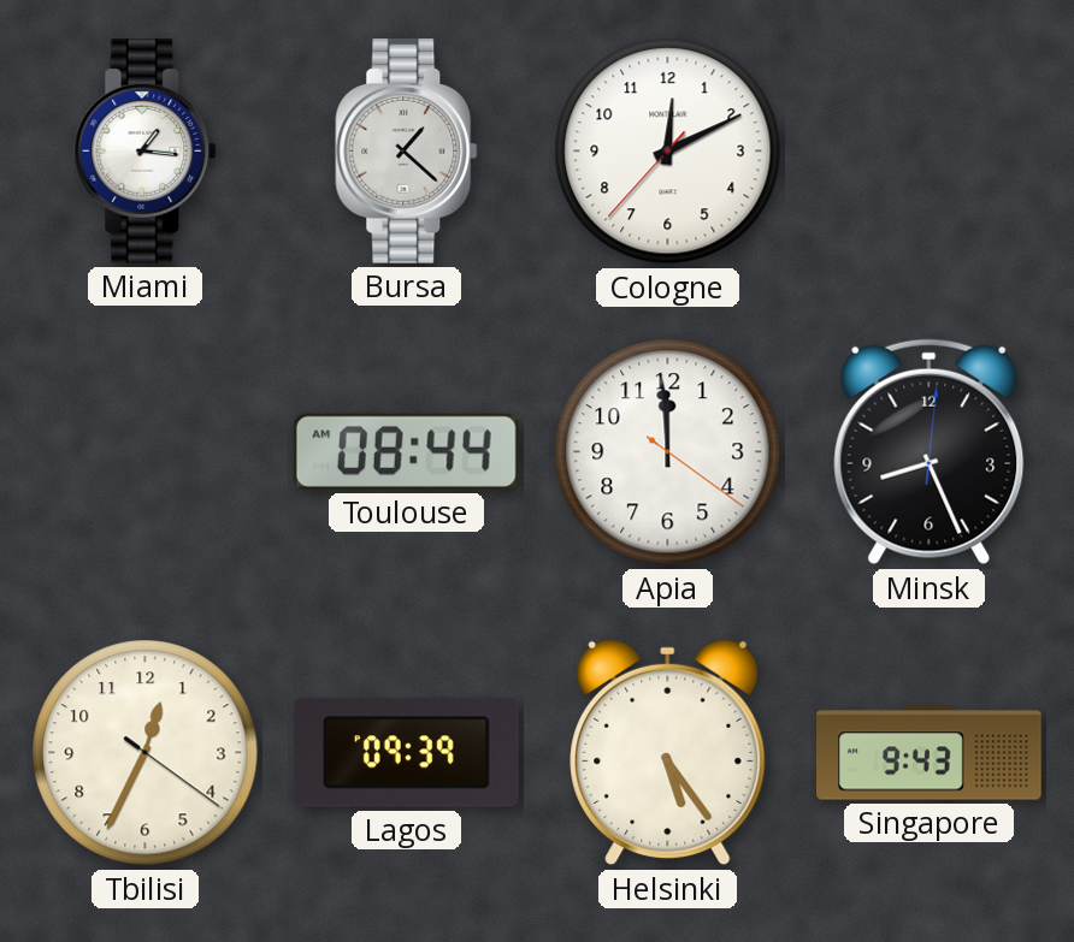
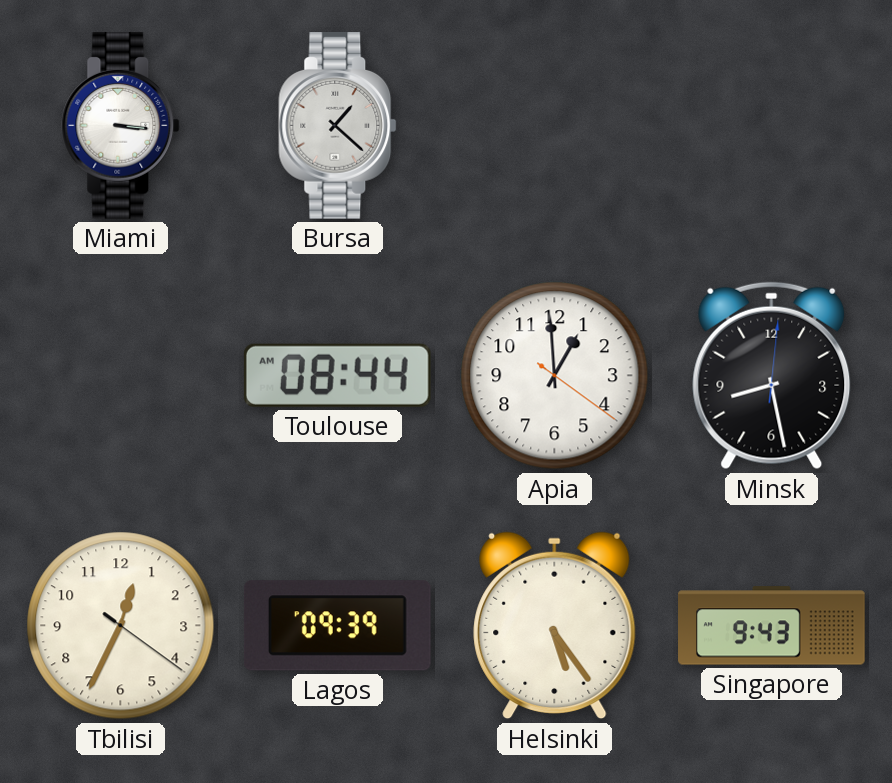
Miami: 1:16 -> 3:16 (121, 126)
Cologne: 12:10 -> none (668, 152)
Apia: 11:59 -> 12:59 (555, 376)
Minsk: 8:26 -> 8:28 (772, 376)
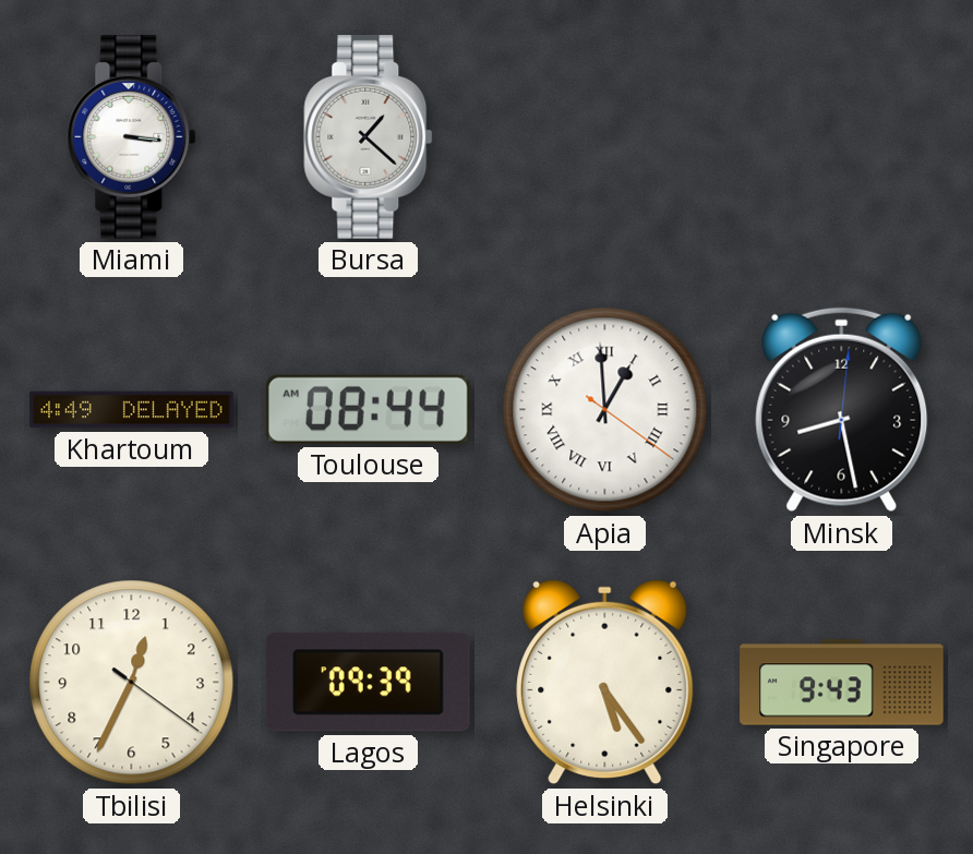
Khartoum: none -> 4:49 (132, 410)
Apia numerals: Arabic -> Roman (605, 410)
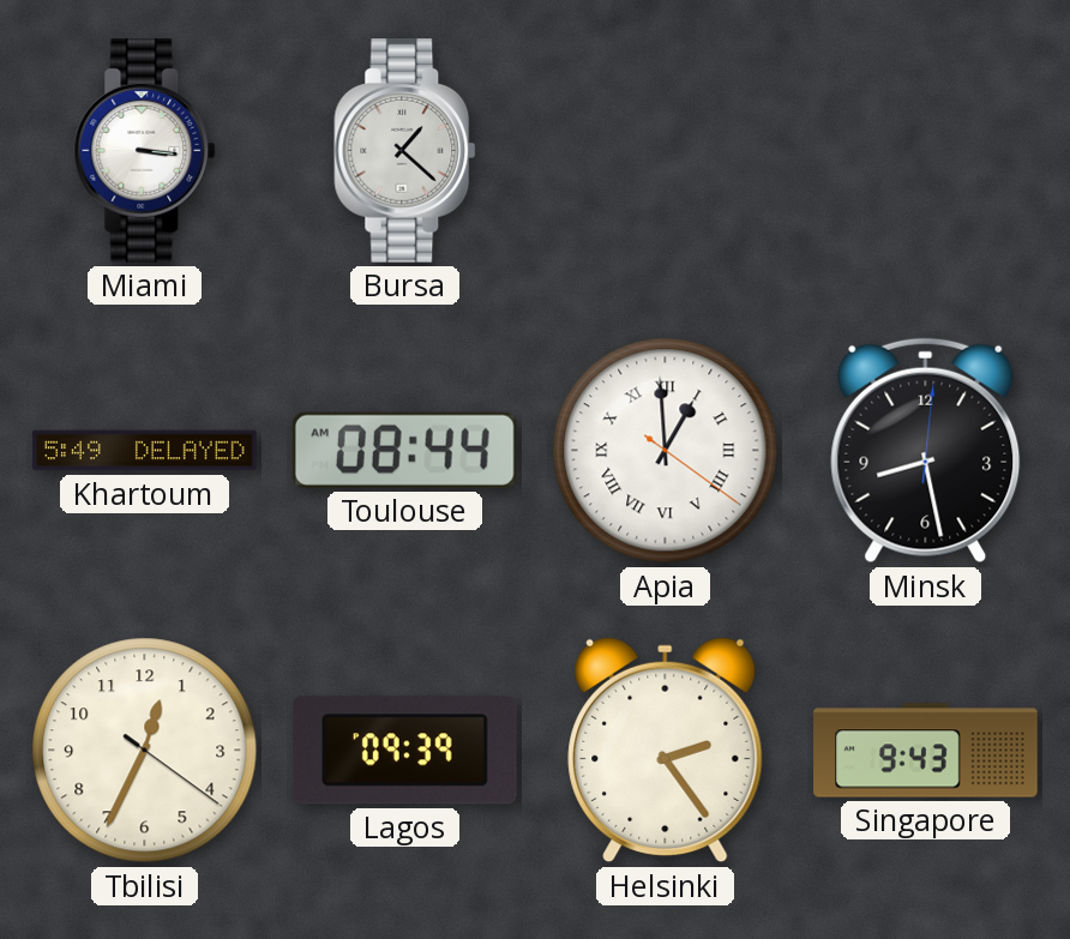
Khartoum: 4:49 -> 5:49 (145, 451)
Helsinki: 5:24 -> 2:24 (666, 751)
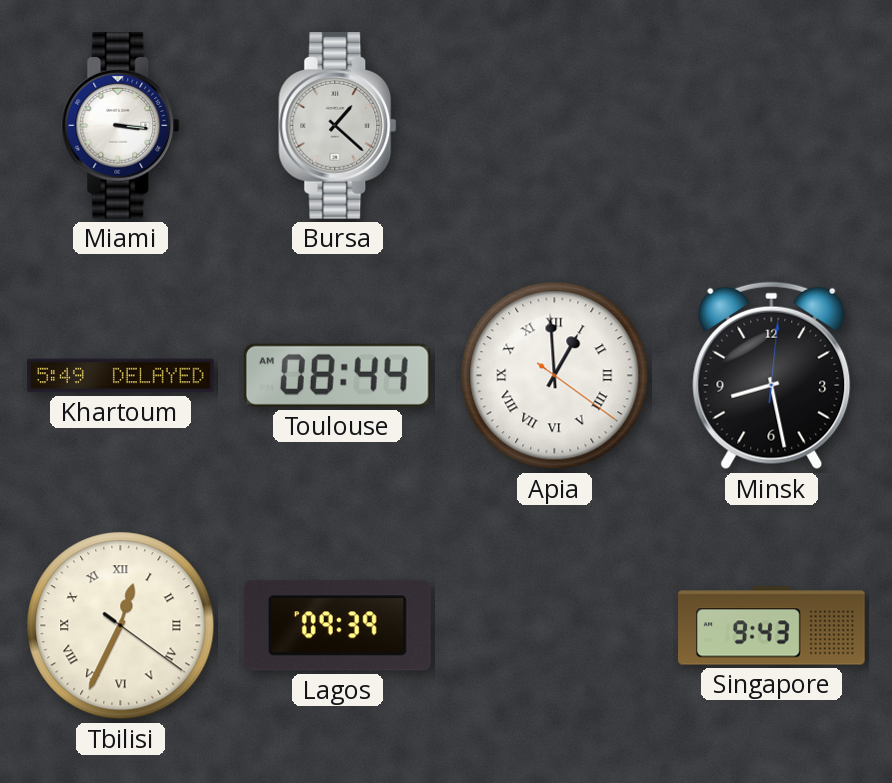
Tbilisi numerals: Arabic -> Roman (121, 626)
Helsinki: 2:24 -> none (666, 751)
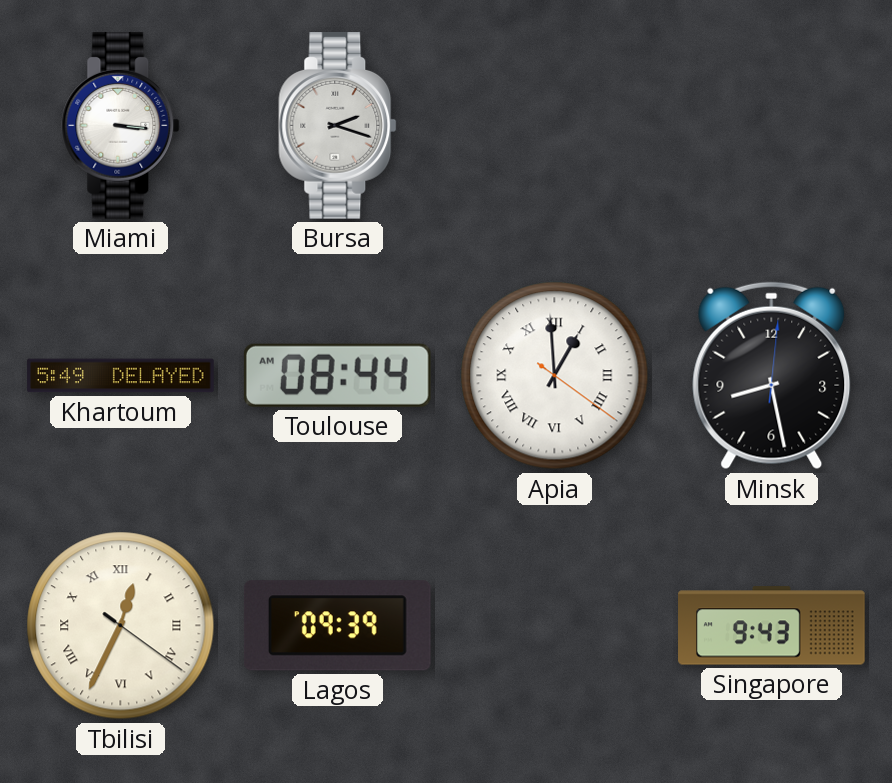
Bursa: 1:22 -> 2:18 (338, 126)
